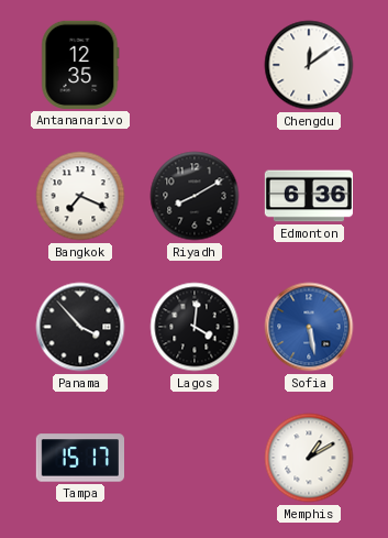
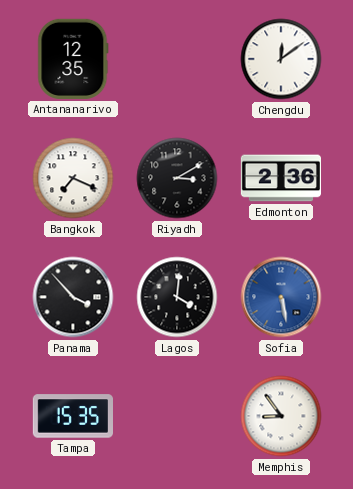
Riyadh: 8:10 -> 3:10 (177, 178)
Edmonton: 6:36 -> 2:36 (280, 178)
Tampa: 15:17 -> 15:35 (72, 416)
Memphis: 1:10 -> 8:54 (281, 416)
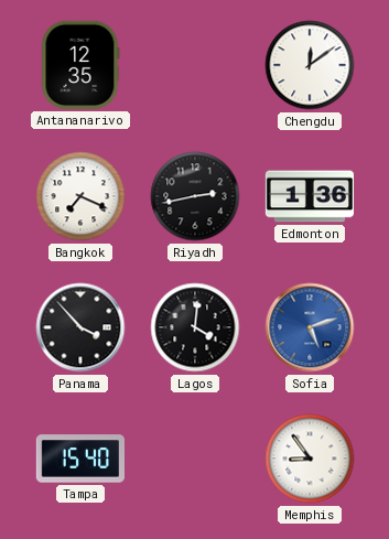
Riyadh: 3:10 -> 2:43 (195, 196)
Edmonton: 2:36 -> 1:36 (309, 196)
Sofia: 5:28 -> 5:12 (310, 327)
Tampa: 15:35 -> 15:40 (79, 459)
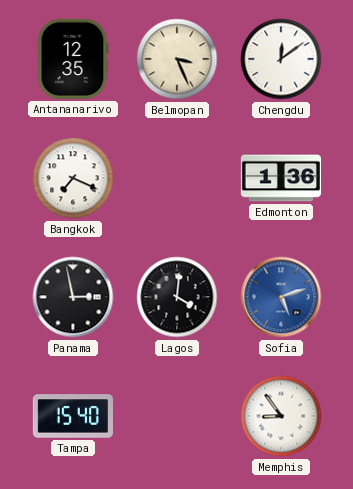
Belmopan: none -> 3:26 (177, 59)
Riyadh: 2:43 -> none (195, 196)
Panama: 3:53 -> 2:58 (73, 297)
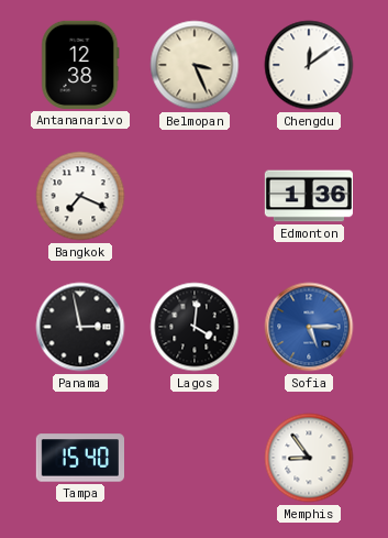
Antananarivo: 12:35 -> 12:38 (80, 65)
Sofia: 5:12 -> 5:15 (309, 327)
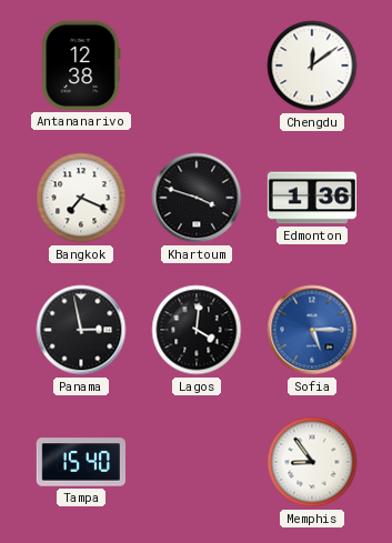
Belmopan: 3:26 -> none (195, 65)
Khartoum: none -> 3:48 (197, 198)
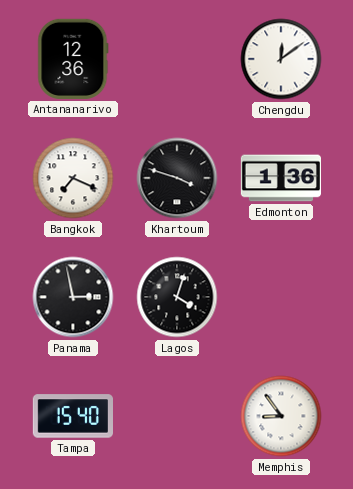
Antananarivo: 12:38 -> 12:36 (73, 59)
Lagos: 4:01 -> 4:03 (177, 297)
Sofia: 5:15 -> none (312, 330)
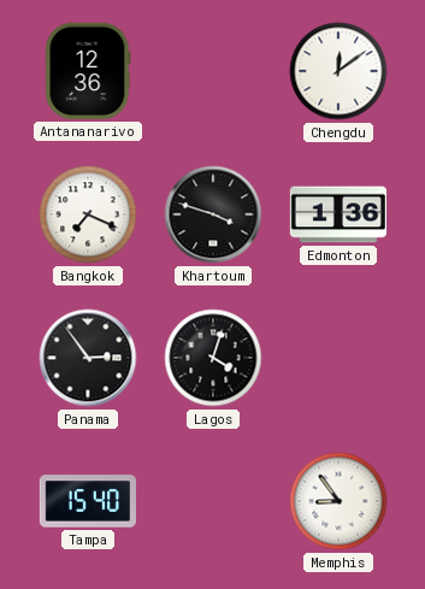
Panama: 2:58 -> 2:54 (88, 358)
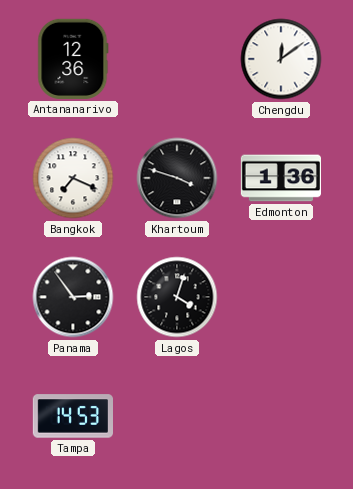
Tampa: 15:40 -> 14:53 (72, 416)
Memphis: 8:54 -> none (338, 501)
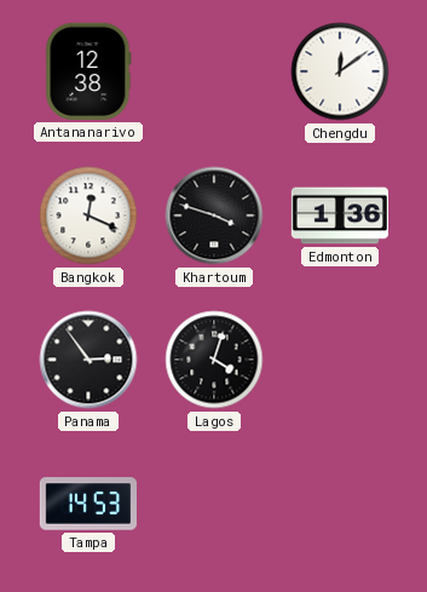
Antananarivo: 12:36 -> 12:38 (88, 71)
Bangkok: 7:19 -> 12:19 (88, 215)
